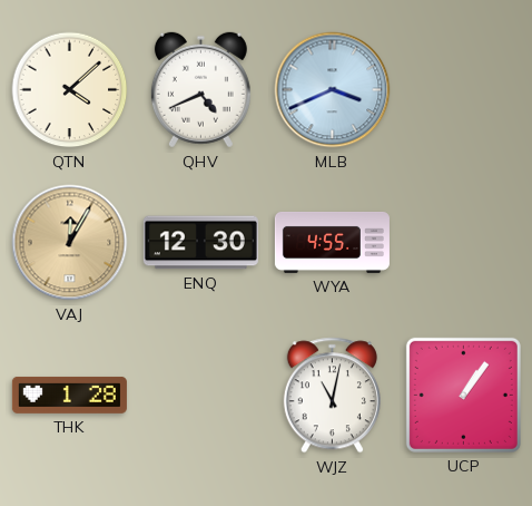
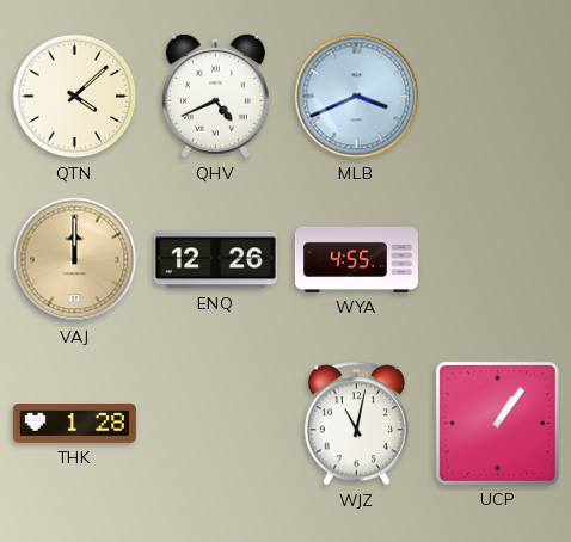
VAJ: 12:05 -> 12:00 (75, 260)
ENQ: 12:30 -> 12:26 (215, 260)
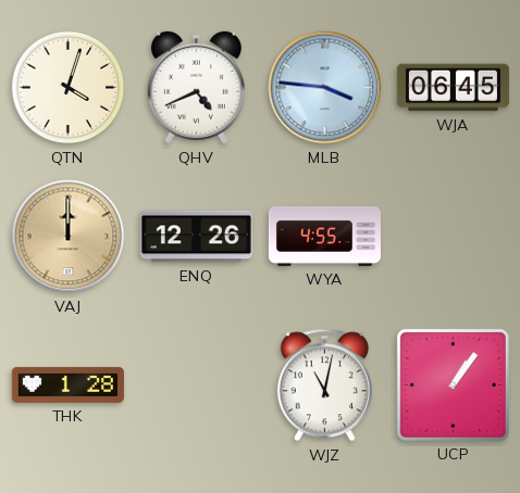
QTN: 4:08 -> 4:03 (69, 88)
MLB: 3:41 -> 3:46 (325, 88)
WJA: none -> 06:45 (453, 88)
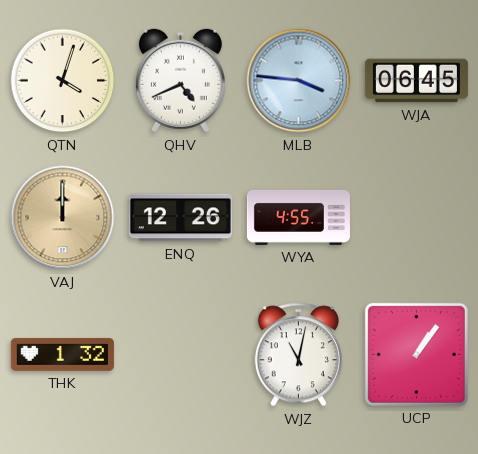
THK: 1:28 -> 1:32 (62, 354)
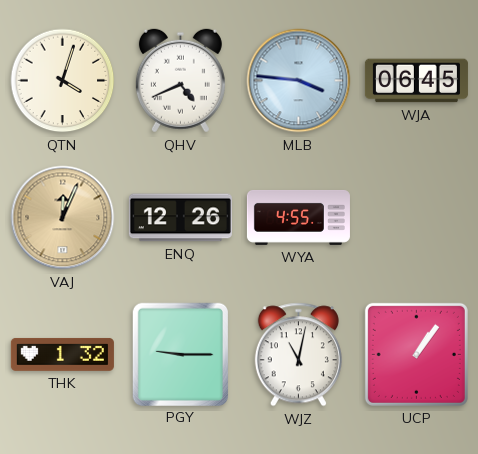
VAJ: 12:00 -> 12:04 (63, 218)
PGY: none -> 9:15 (180, 354)
